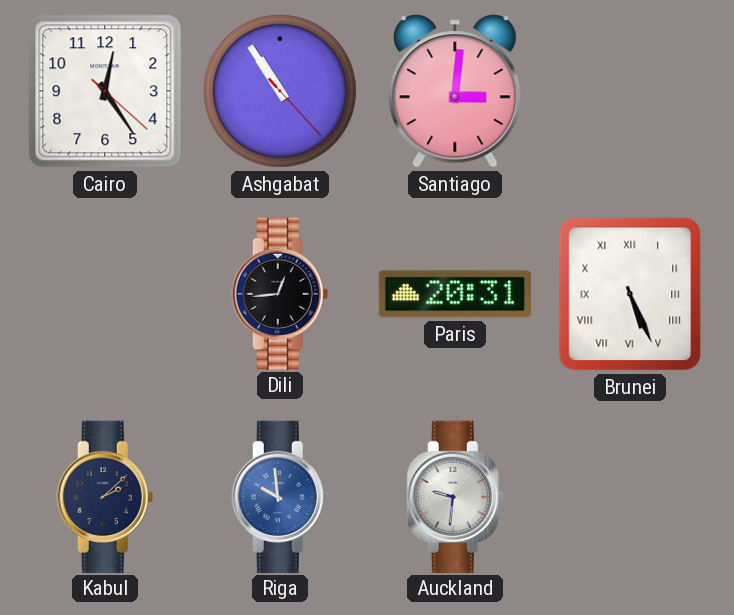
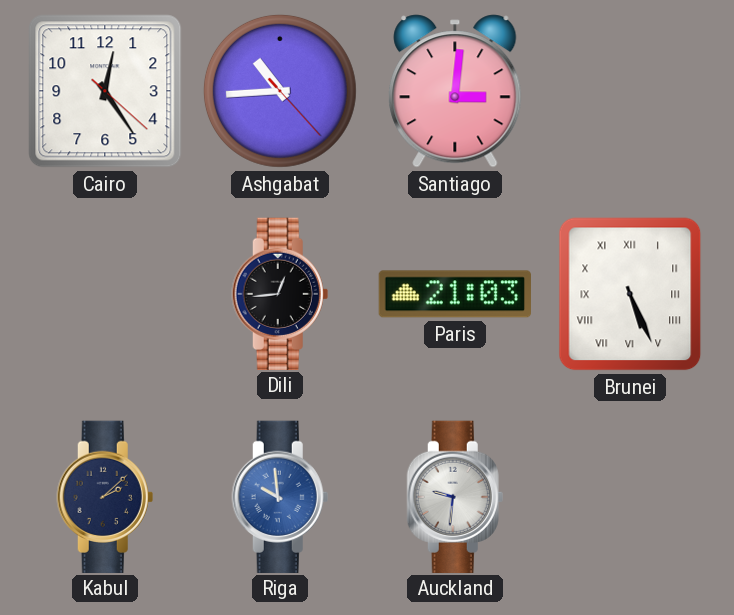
Ashgabat: 10:54 -> 10:44 (280, 91)
Paris: 20:31 -> 21:03 (454, 294)
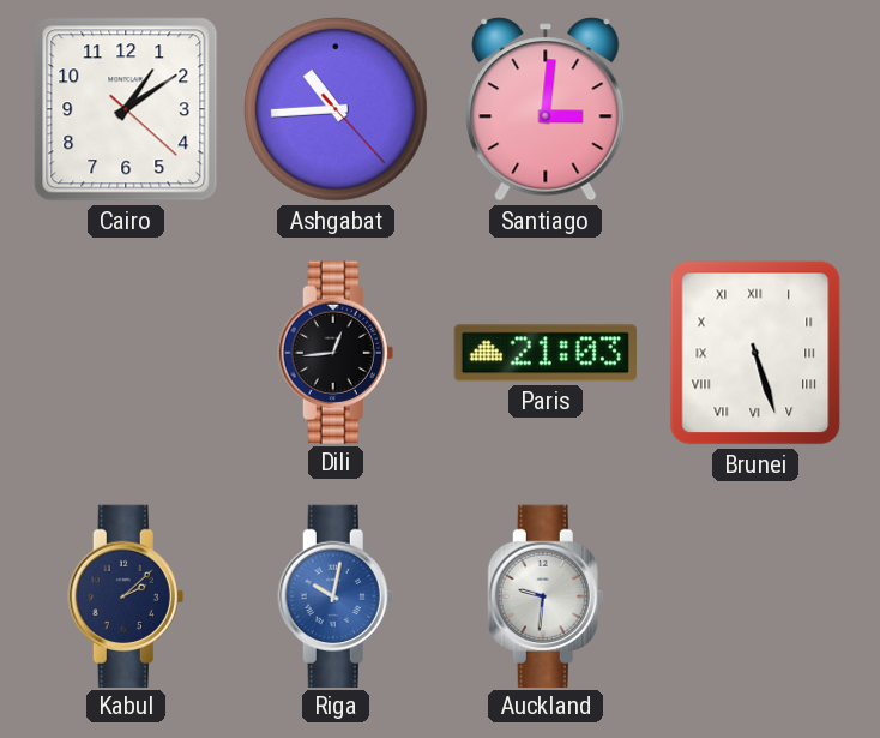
Cairo: 12:24 -> 1:09 (126, 109)
Brunei: 5:26 -> 5:27 (755, 353)
Riga: 9:59 -> 10:02 (336, 595)
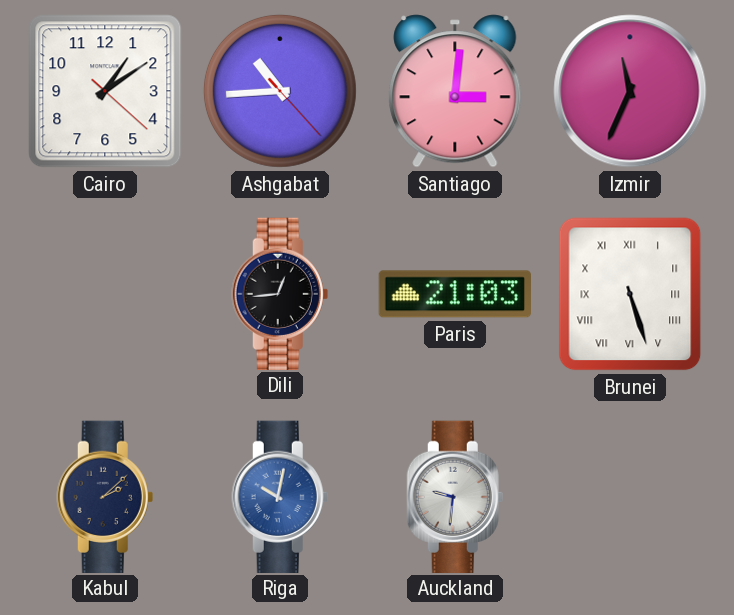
Izmir: none -> 11:34 (630, 91)
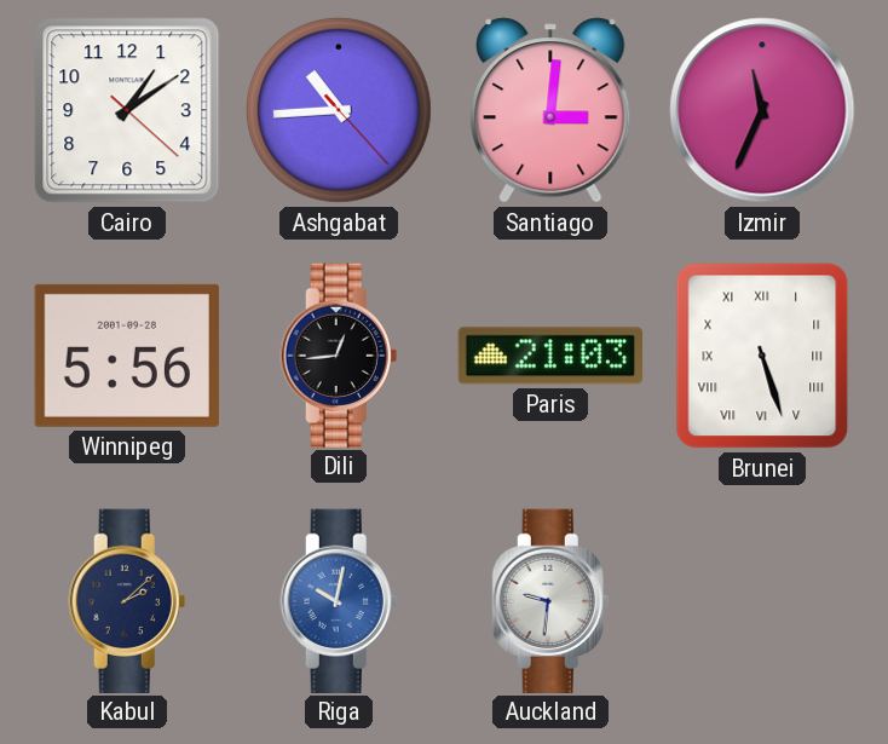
Winnipeg: none -> 5:56 (127, 356)
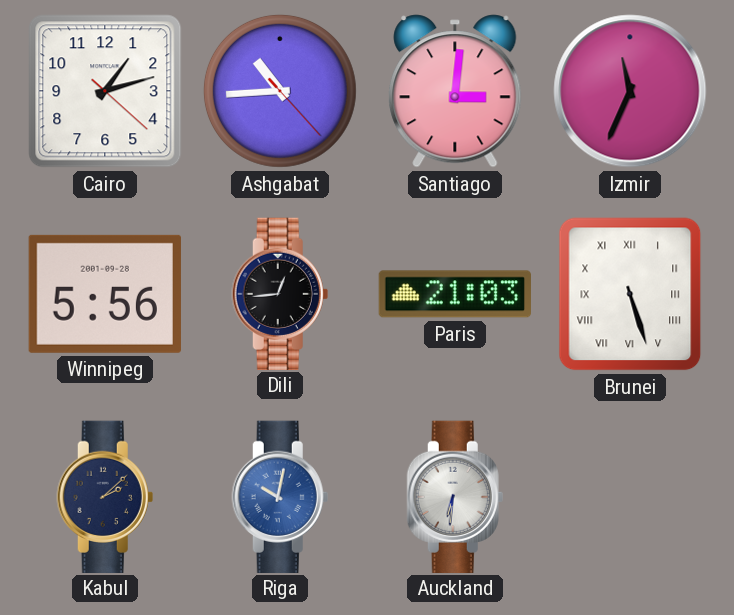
Cairo: 1:09 -> 1:12 (105, 91)
Auckland: 9:31 -> 6:31 (455, 496)
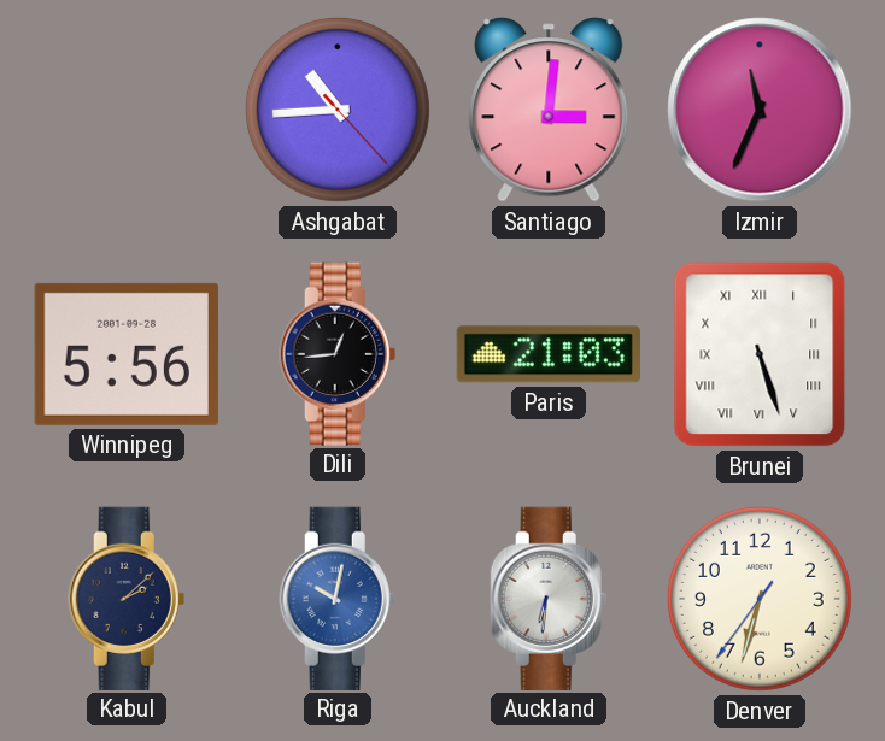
Cairo: 1:12 -> none (105, 91)
Denver: none -> 6:32 (760, 599)
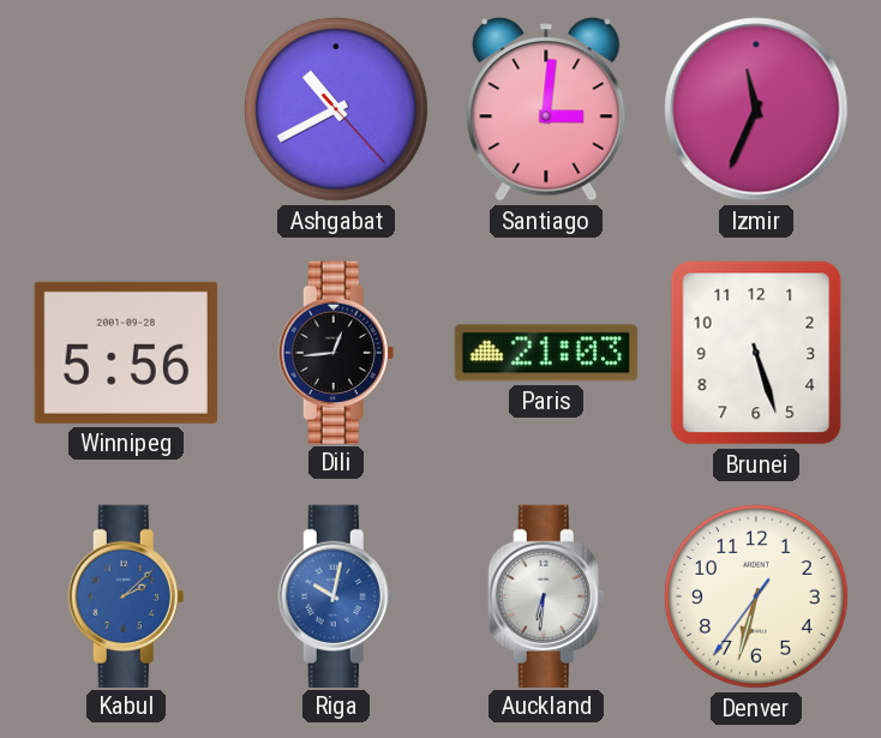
Ashgabat: 10:44 -> 10:40 (336, 109)
Brunei numerals: Roman -> Arabic (756, 353)
Kabul dial: navy -> blue (126, 595)
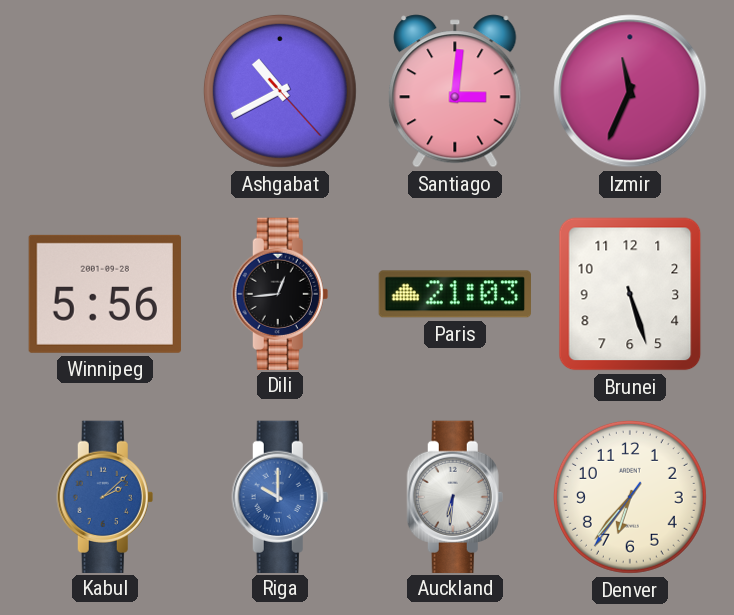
Riga: 10:02 -> 10:00 (280, 496)
Denver: 6:32 -> 6:36 (630, 497)
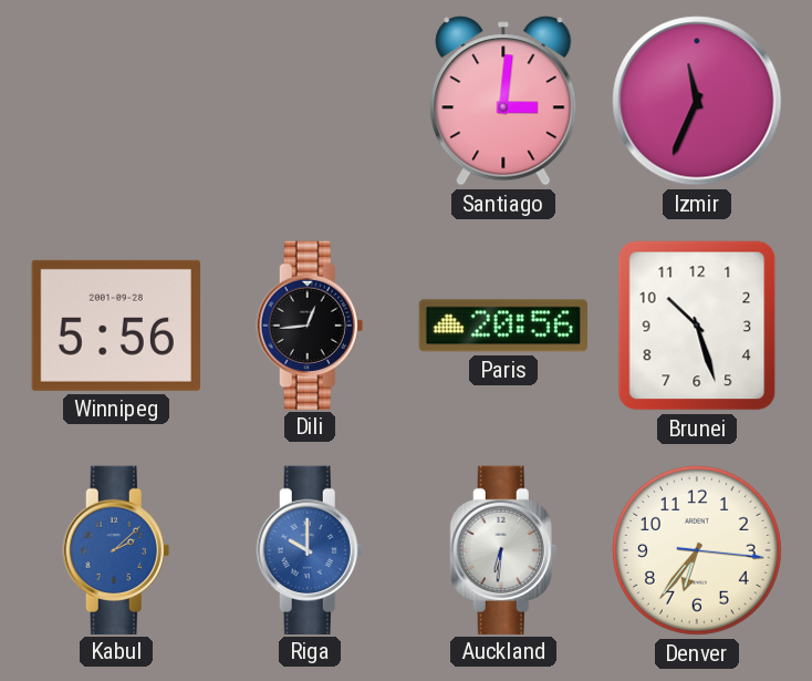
Ashgabat: 10:40 -> none (280, 91)
Paris: 21:03 -> 20:56 (502, 326)
Brunei: 5:27 -> 10:27 (697, 326)
Denver: 6:36:36 -> 6:36:16 (697, 550)
